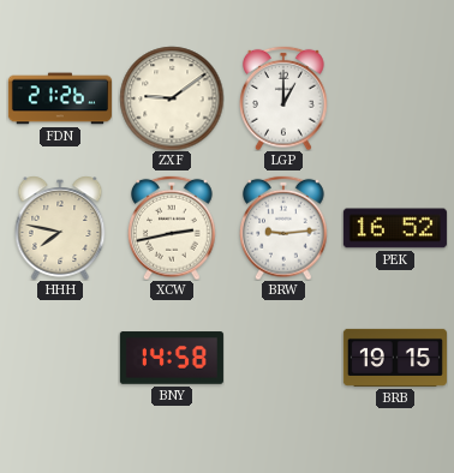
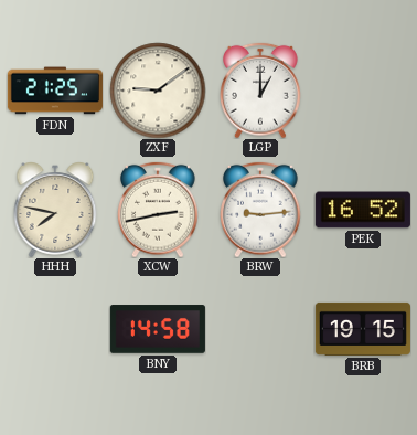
FDN: 21:26 -> 21:25 (55, 91)
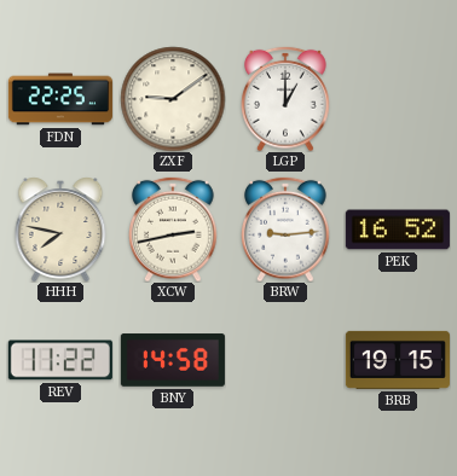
FDN: 21:25 -> 22:25 (60, 99)
REV: none -> 11:22 (60, 360)
